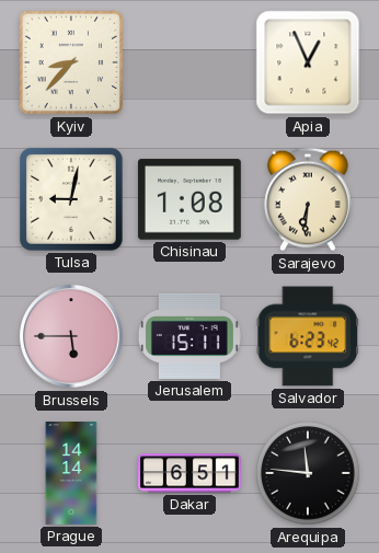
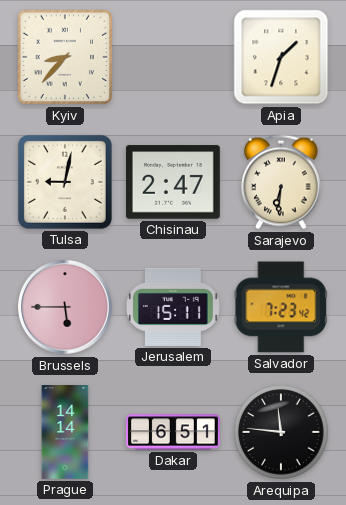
Apia: 12:56 -> 1:33 (281, 57)
Chisinau: 1:08 -> 2:47 (173, 182)
Salvador: 6:23 -> 7:23 (281, 307)
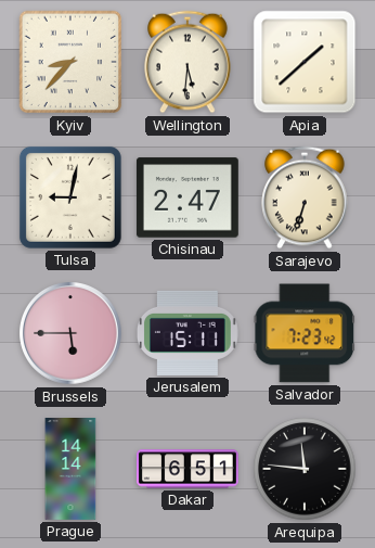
Wellington: none -> 5:31 (187, 62)
Apia: 1:33 -> 1:38 (305, 62)
Sarajevo: 6:31 -> 6:33 (305, 197)
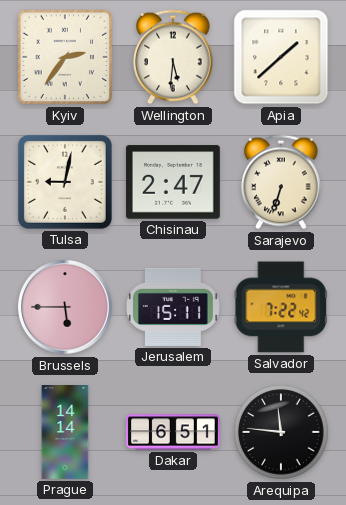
Kyiv: 8:37 -> 2:36 (65, 57)
Salvador: 7:23 -> 7:22 (281, 307)
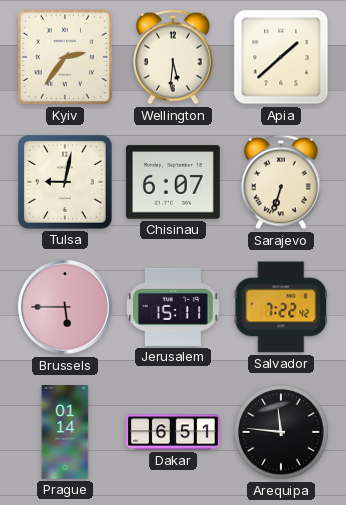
Chisinau: 2:47 -> 6:07 (173, 182)
Prague: 14:14 -> 01:14 (65, 433)
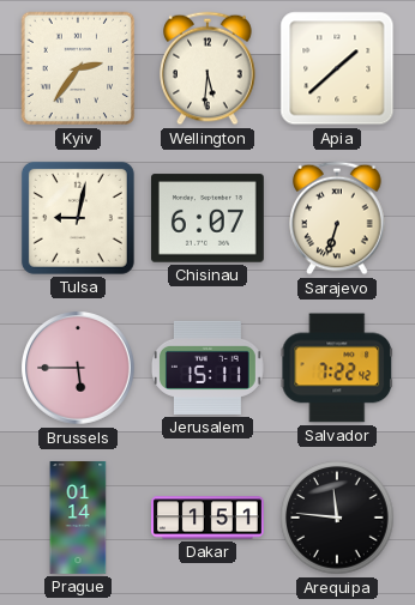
Dakar: 6:51 -> 1:51 (209, 518)
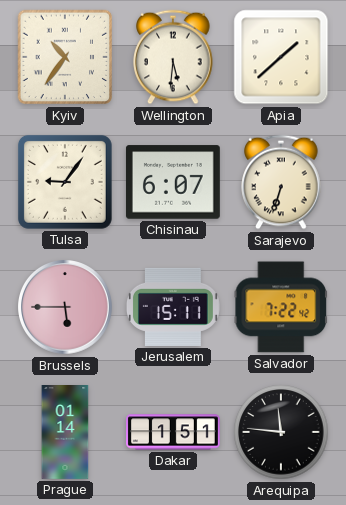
Kyiv: 2:36 -> 10:36 (65, 57)
Tulsa: 9:02 -> 9:06 (65, 182)
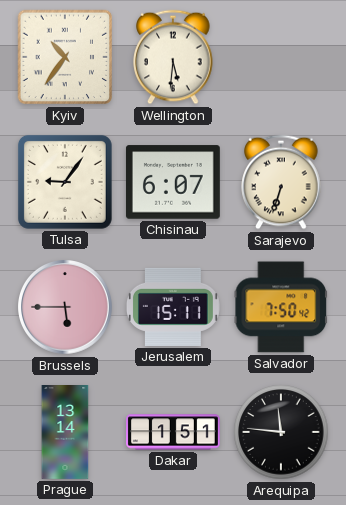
Apia: 1:38 -> none (281, 57)
Salvador: 7:22 -> 7:50 (281, 307)
Prague: 01:14 -> 13:14 (65, 433)
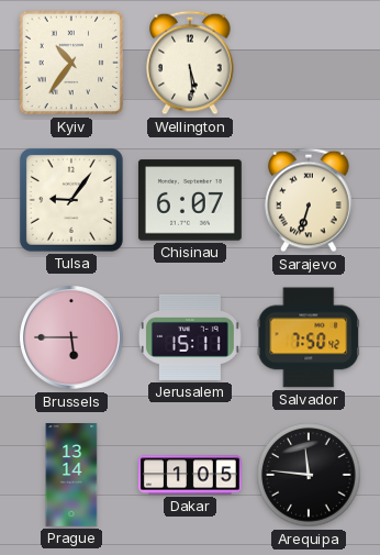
Wellington: 5:31 -> 5:29 (190, 63)
Dakar: 1:51 -> 1:05 (191, 475)
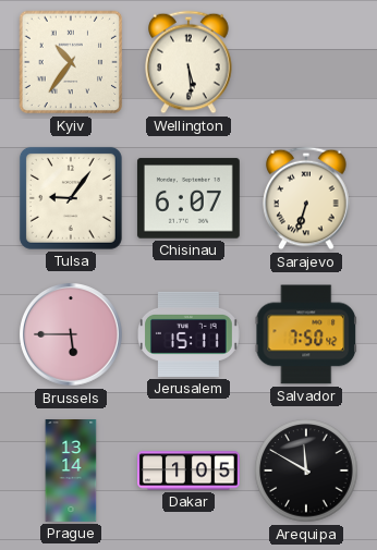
Arequipa: 11:46 -> 11:50 (306, 470)
